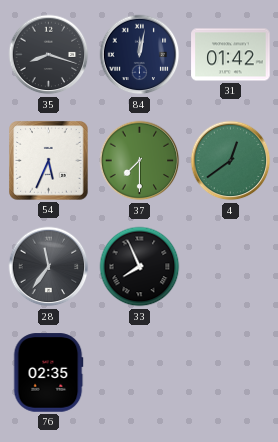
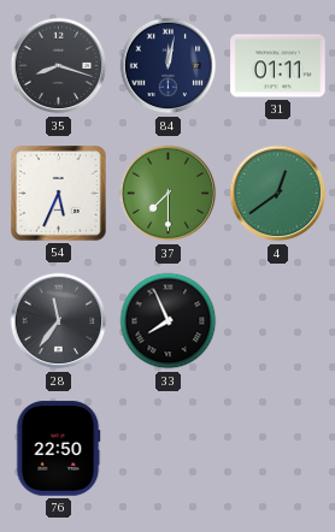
31: 01:42 -> 01:11 (278, 66)
76: 02:35 -> 22:50 (58, 449)
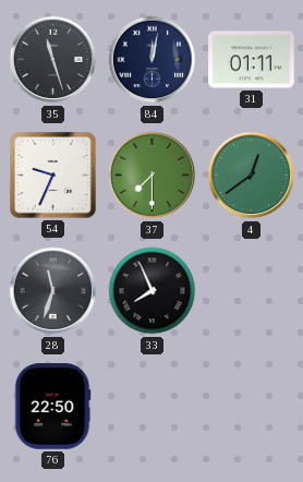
35: 8:18 -> 11:27 (53, 60)
54: 5:34 -> 9:34 (53, 176)
28: 11:36 -> 11:33 (53, 291)
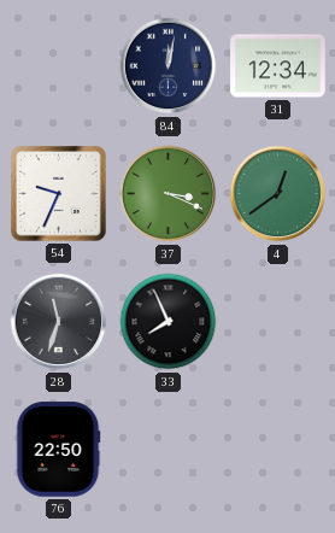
35: 11:27 -> none (53, 60)
31: 01:11 -> 12:34 (278, 66)
37: 7:30 -> 3:19 (169, 194)
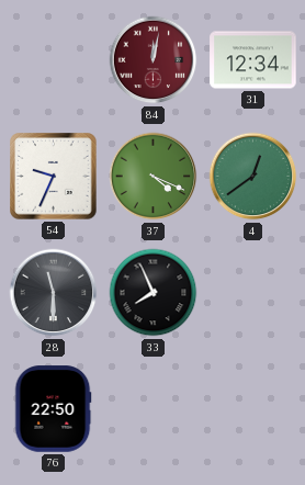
84 dial: navy -> burgundy (154, 60)
37: 3:19 -> 4:19 (154, 177)
28: 11:33 -> 11:30 (54, 293)
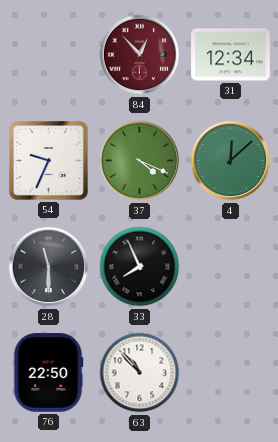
84: 12:02 -> 12:53 (140, 55)
4: 12:39 -> 12:08 (231, 161)
63: none -> 10:53 (140, 373)
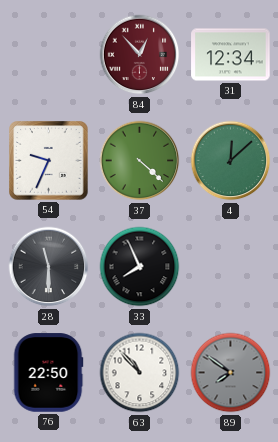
37: 4:19 -> 4:22 (140, 161)
89: none -> 7:51 (231, 373)
